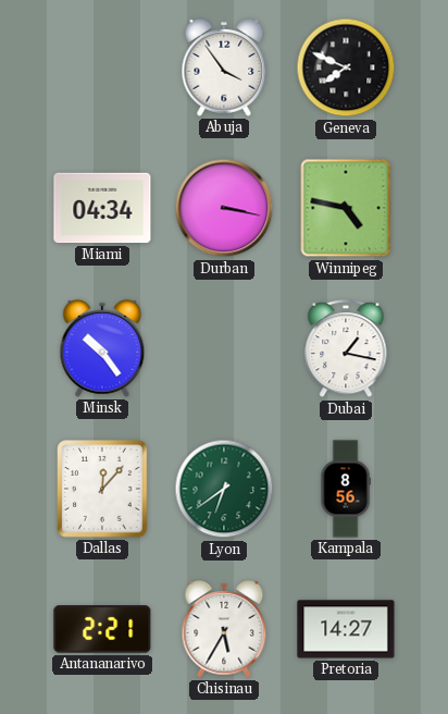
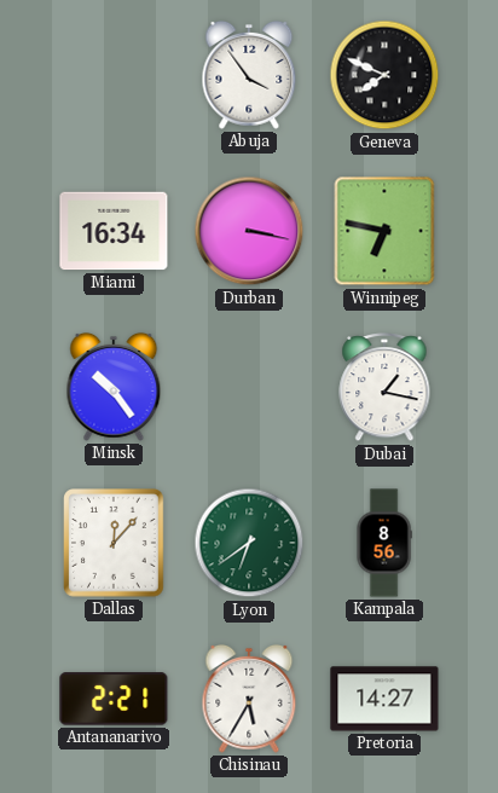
Miami: 04:34 -> 16:34 (114, 231)
Winnipeg: 4:47 -> 6:47 (384, 231)
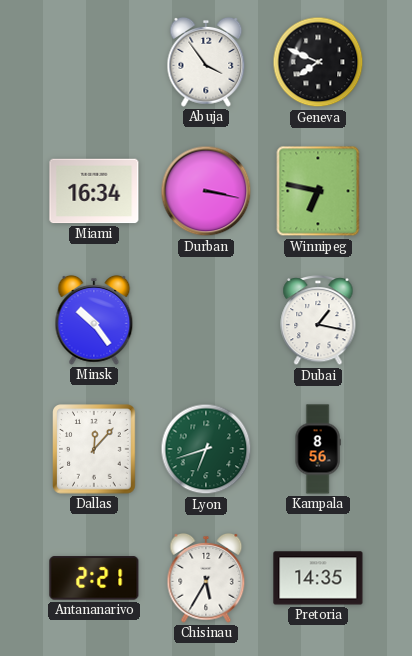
Lyon: 6:39 -> 6:42 (206, 449)
Pretoria: 14:27 -> 14:35 (318, 578)
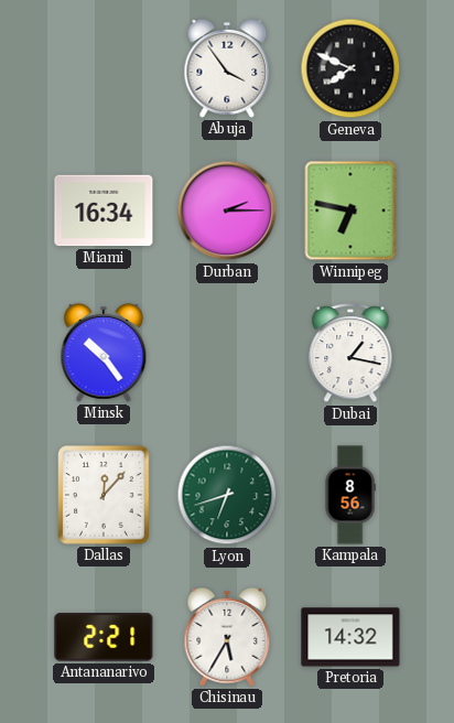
Durban: 3:17 -> 2:15 (227, 211)
Pretoria: 14:35 -> 14:32 (350, 637)
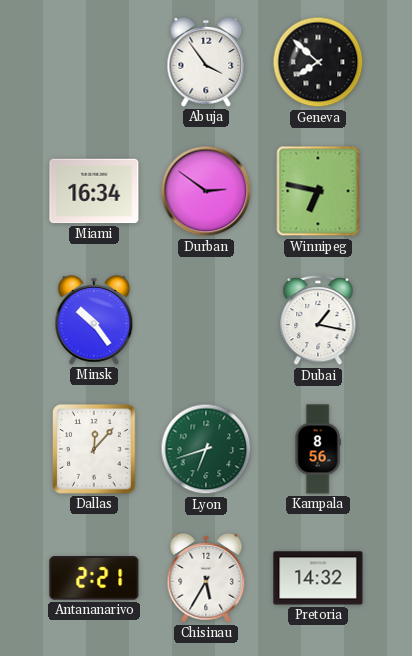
Geneva: 7:49 -> 7:52 (318, 62)
Durban: 2:15 -> 2:51 (206, 191)
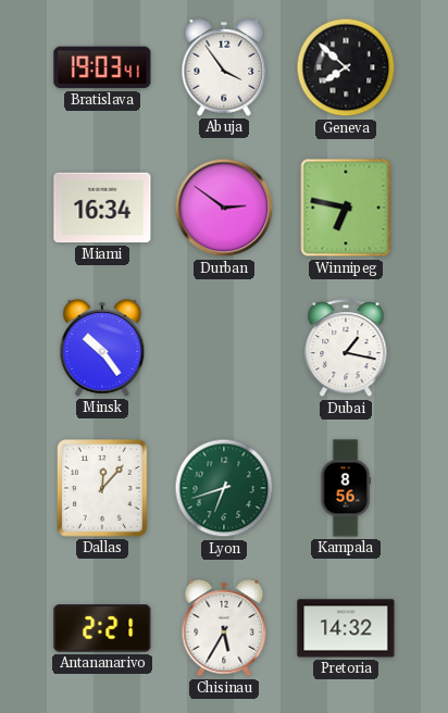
Bratislava: none -> 19:03 (102, 67)
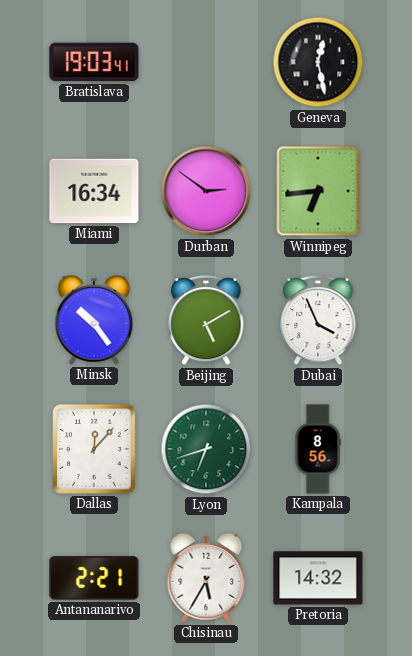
Abuja: 3:54 -> none (224, 67)
Geneva: 7:52 -> 12:28 (318, 62)
Winnipeg: 6:47 -> 6:44 (318, 191)
Beijing: none -> 5:10 (206, 320)
Dubai: 1:17 -> 3:56 (318, 320)
